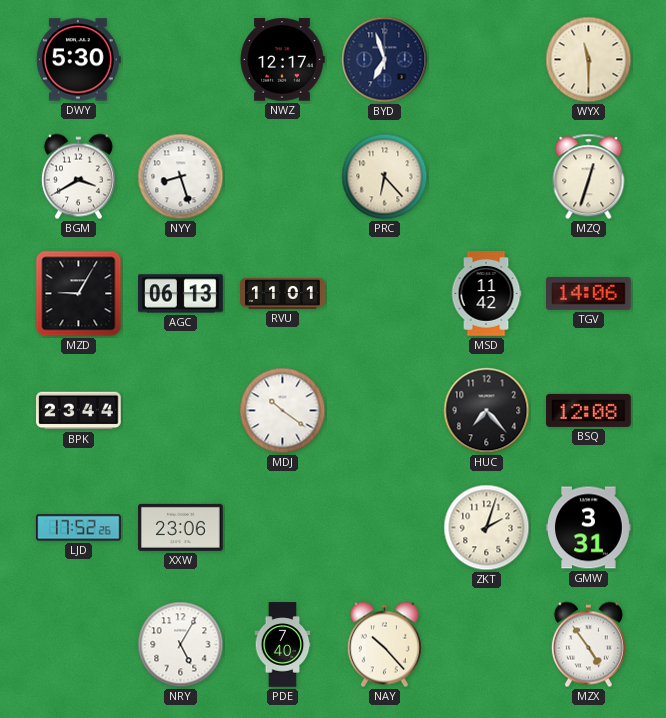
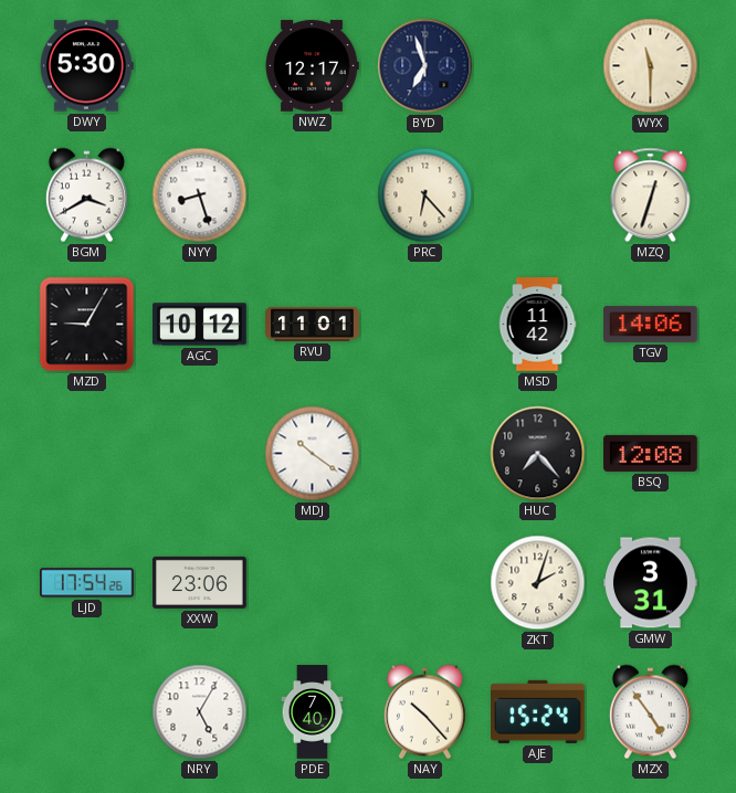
AGC: 06:13 -> 10:12 (200, 325)
BPK: 23:44 -> none (79, 411)
LJD: 17:52 -> 17:54 (87, 583)
AJE: none -> 15:24 (538, 711)
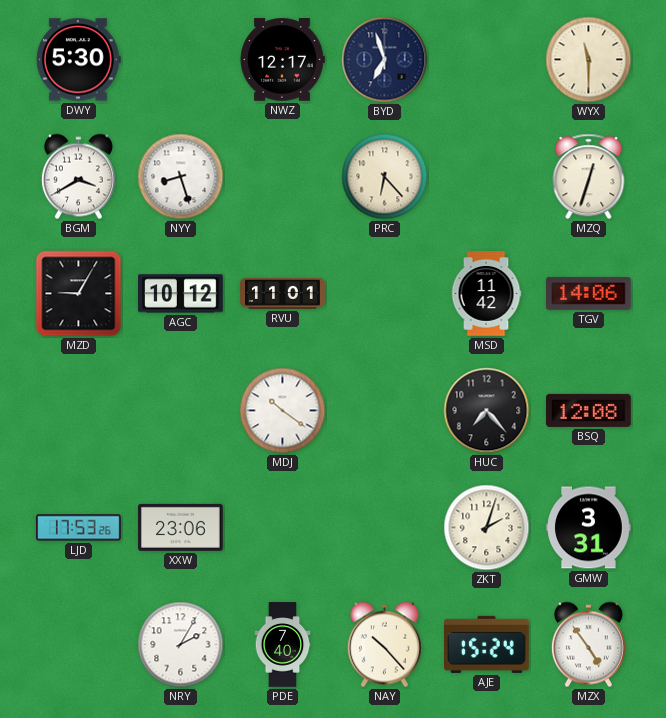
LJD: 17:54 -> 17:53 (79, 528)
NRY: 5:05 -> 2:05 (181, 645)
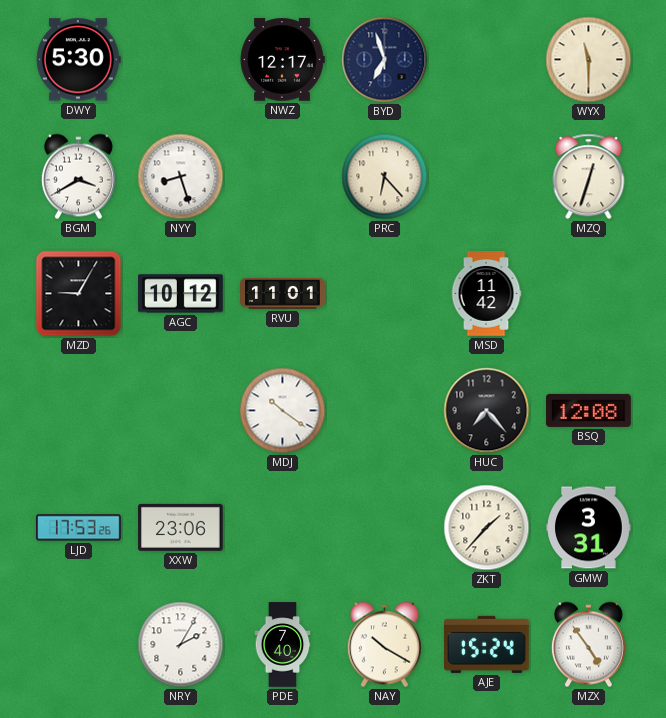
TGV: 14:06 -> none (589, 293)
ZKT: 2:03 -> 1:37 (487, 528)
NAY: 10:23 -> 10:20 (384, 645)
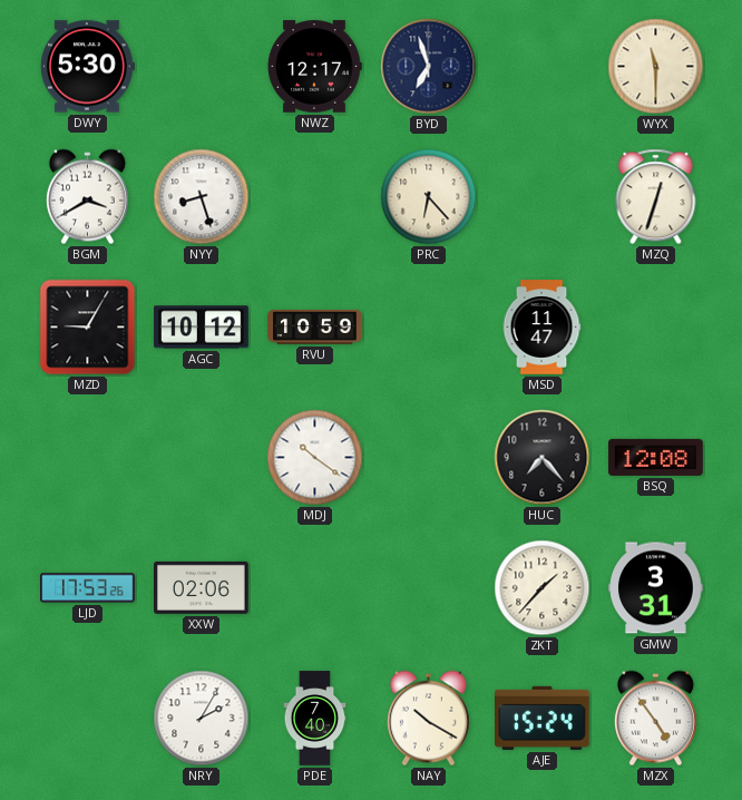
RVU: 11:01 -> 10:59 (315, 326)
MSD: 11:42 -> 11:47 (541, 328)
XXW: 23:06 -> 02:06 (202, 587)
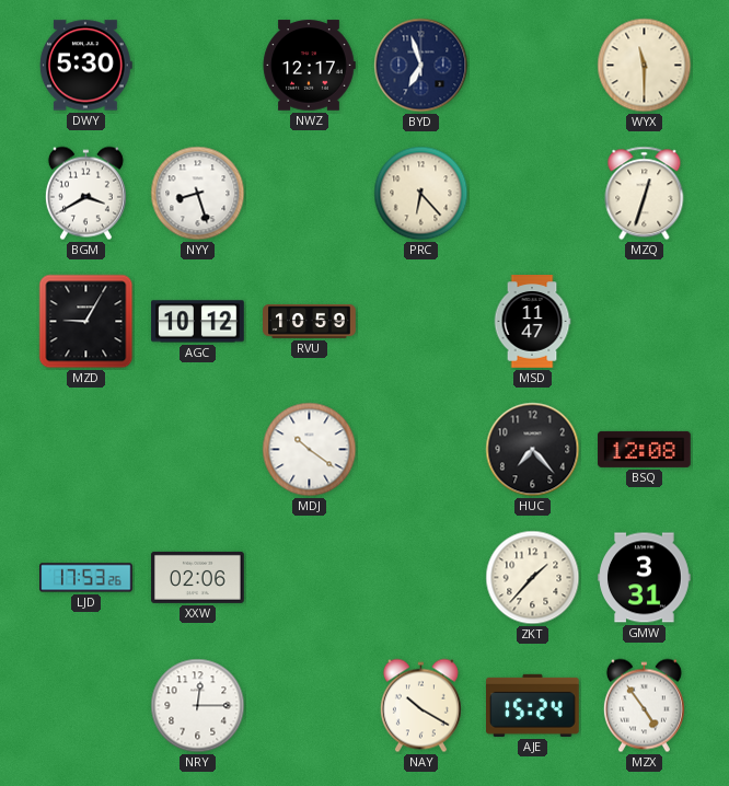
NRY: 2:05 -> 12:15 (198, 706)
PDE: 7:40 -> none (315, 719)
